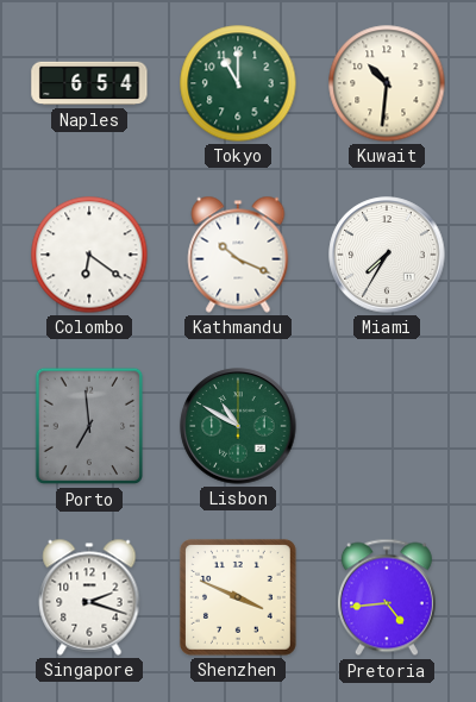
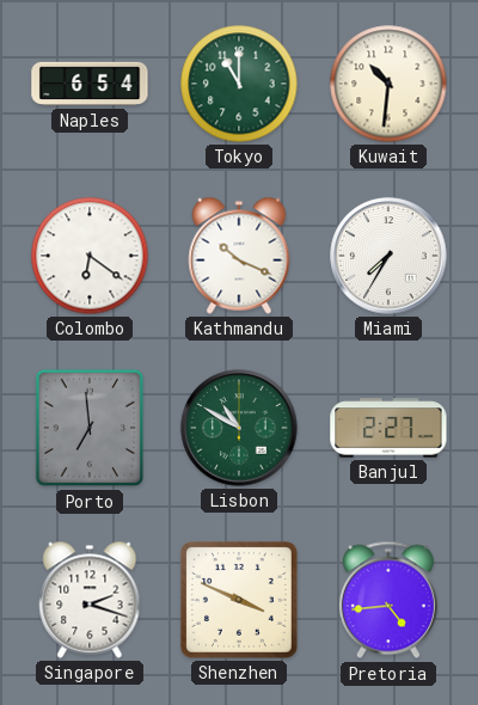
Banjul: none -> 2:27 (388, 428)
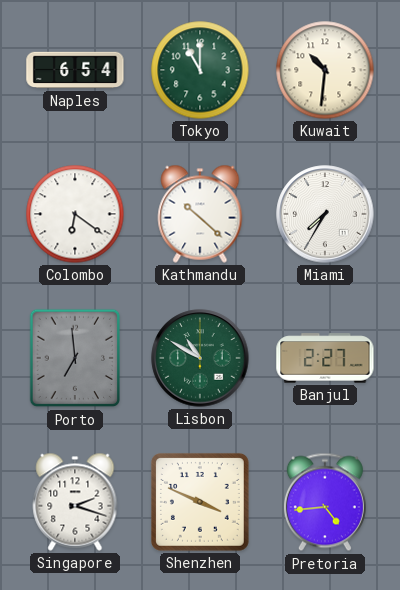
Kathmandu: 10:19 -> 10:22 (200, 214)
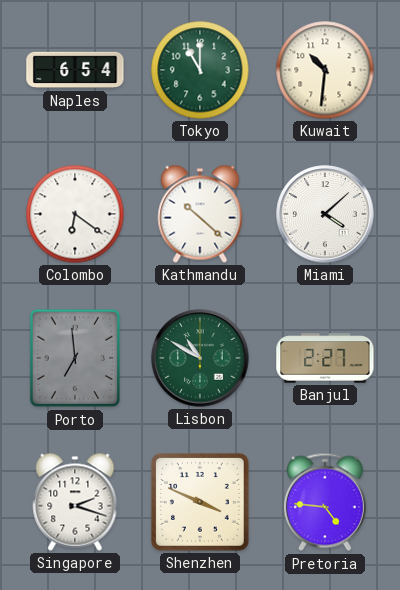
Miami: 7:35 -> 4:08 (325, 214)
Pretoria: 4:44 -> 4:46 (325, 502)
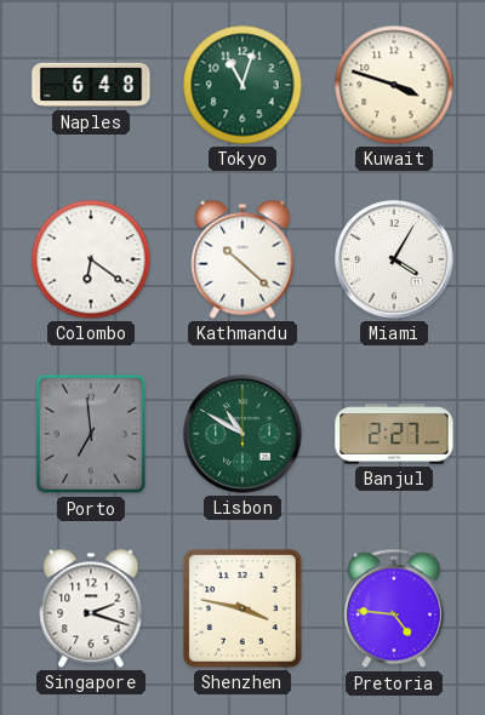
Naples: 6:54 -> 6:48 (91, 85)
Tokyo: 11:00 -> 11:03 (242, 85)
Kuwait: 10:31 -> 3:48 (394, 85)
Miami: 4:08 -> 4:05 (394, 259)
Shenzhen: 3:49 -> 3:47 (242, 608)
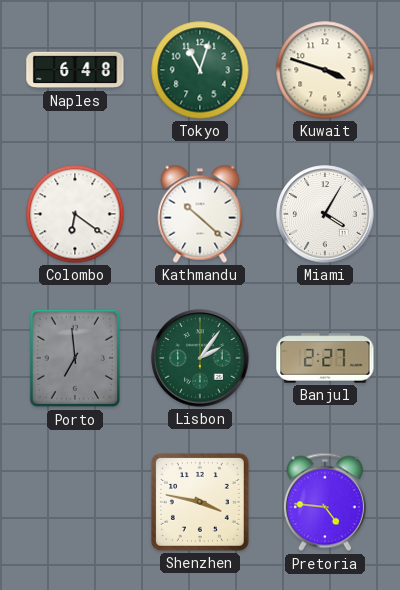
Lisbon: 10:50 -> 2:06 (200, 358)
Singapore: 2:18 -> none (91, 608)
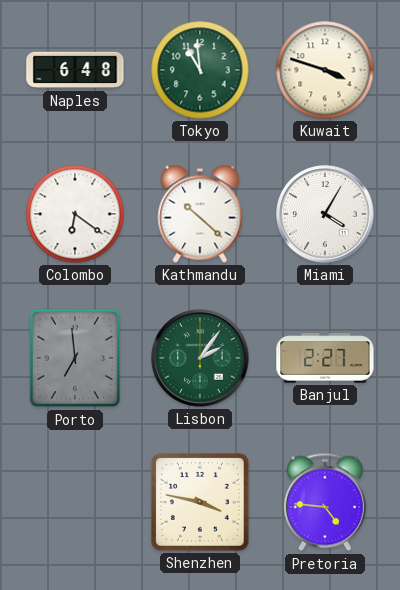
Tokyo: 11:03 -> 10:59 (200, 70)
